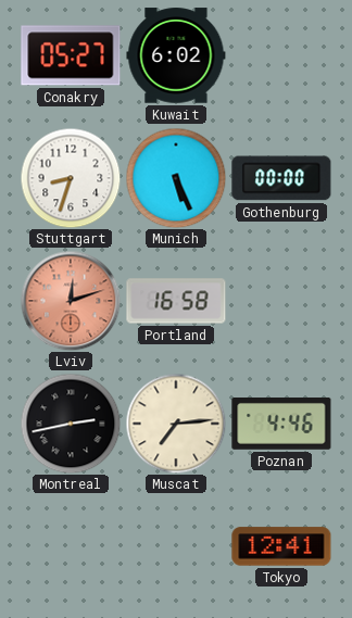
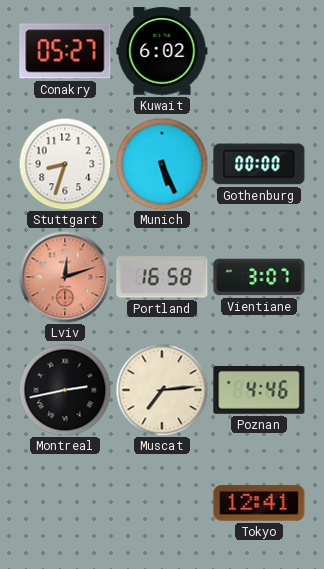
Vientiane: none -> 3:07 (259, 277)
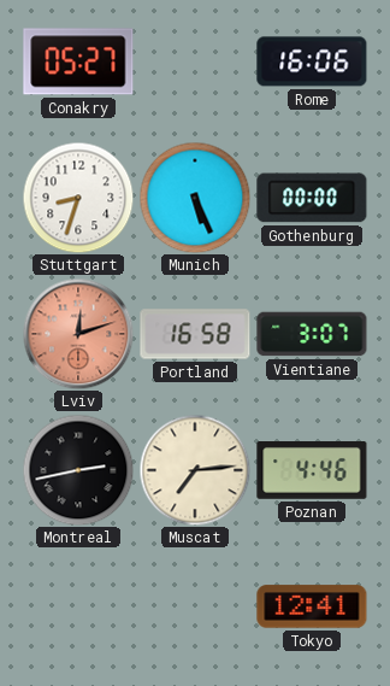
Kuwait: 6:02 -> none (162, 51)
Rome: none -> 16:06 (312, 61)
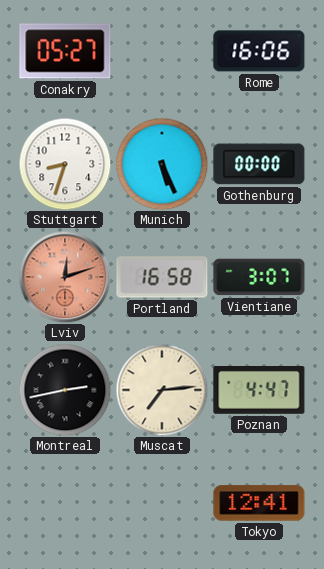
Poznan: 4:46 -> 4:47 (259, 391)
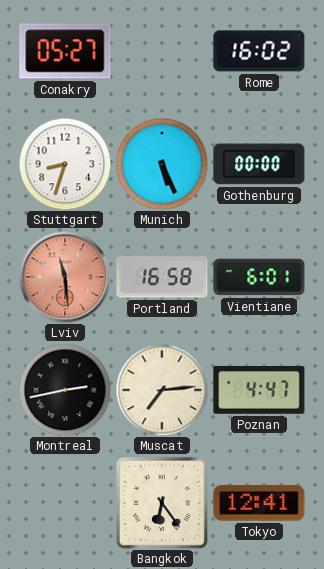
Rome: 16:06 -> 16:02 (259, 51)
Lviv: 12:12 -> 11:29 (65, 277)
Vientiane: 3:07 -> 6:01 (259, 277)
Bangkok: none -> 6:24 (162, 503)
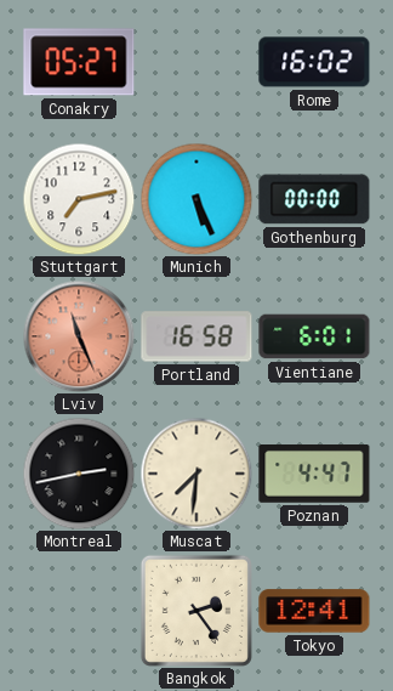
Stuttgart: 8:33 -> 7:13 (79, 199)
Lviv: 11:29 -> 11:26 (79, 336)
Muscat: 7:14 -> 7:31 (196, 474)
Bangkok: 6:24 -> 2:24 (196, 611)
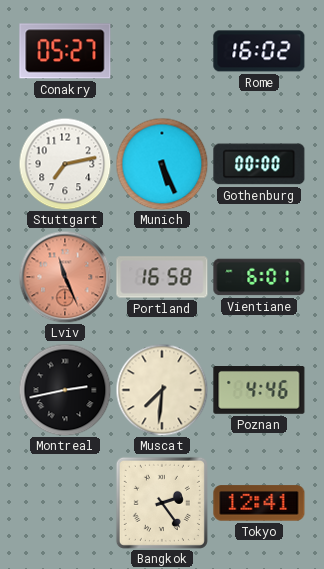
Poznan: 4:47 -> 4:46 (259, 391)
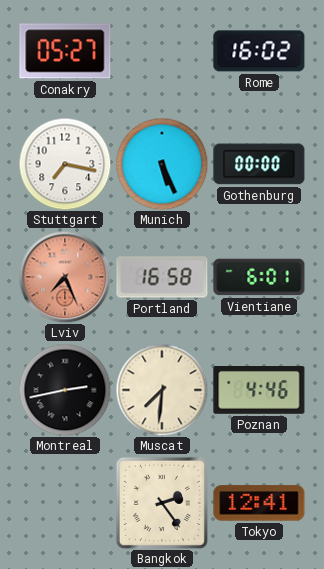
Stuttgart: 7:13 -> 7:17 (65, 164)
Lviv: 11:26 -> 7:26 (65, 277)
